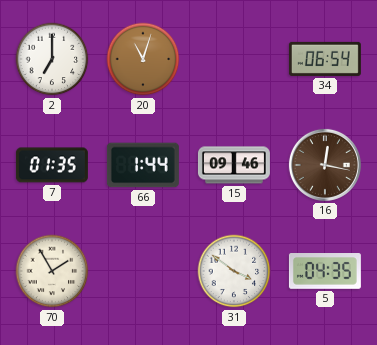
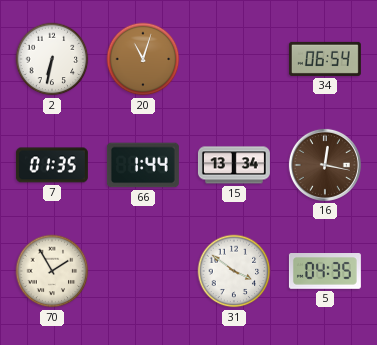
2: 7:00 -> 6:32 (52, 59)
15: 09:46 -> 13:34 (234, 165)
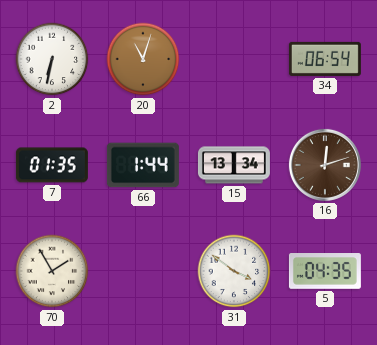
16: 12:17 -> 12:12 (325, 165)
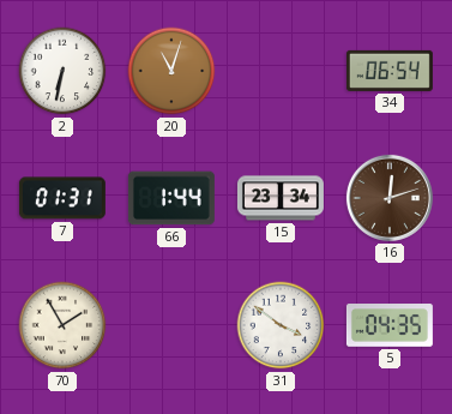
7: 01:35 -> 01:31 (62, 198)
15: 13:34 -> 23:34 (281, 198)
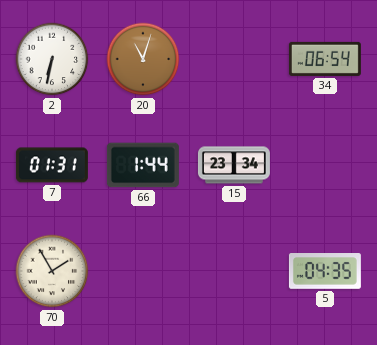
16: 12:12 -> none (390, 198)
31: 3:51 -> none (281, 325)
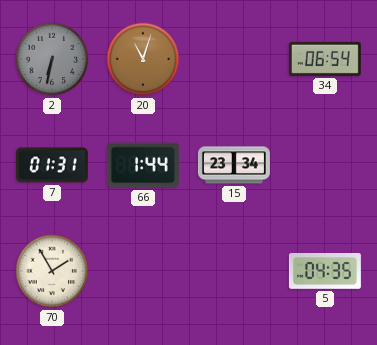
2 dial: white -> grey (52, 59)
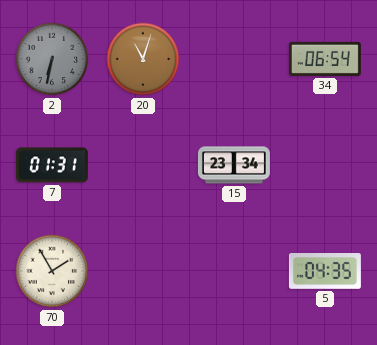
66: 1:44 -> none (143, 165)
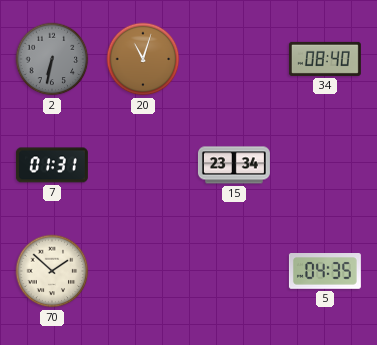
34: 06:54 -> 08:40 (325, 59)
70: 1:55 -> 1:52 (52, 271)
